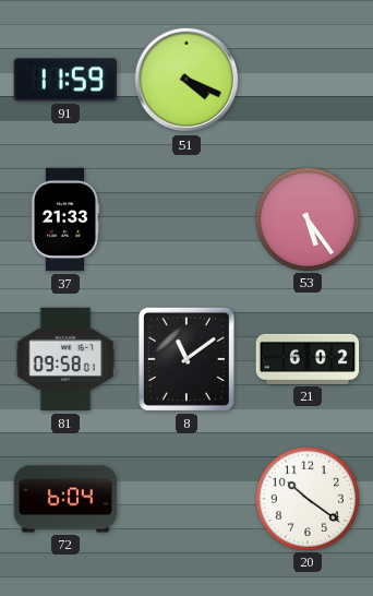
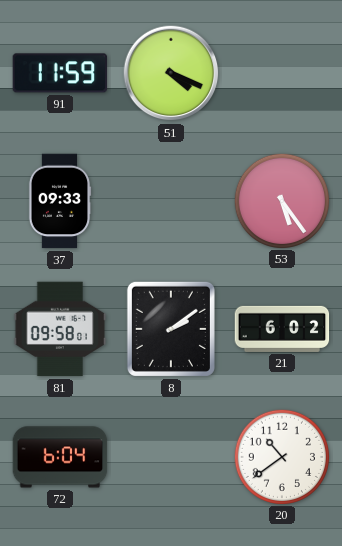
37: 21:33 -> 09:33 (60, 201)
8: 11:09 -> 2:09 (171, 329)
20: 10:21 -> 10:39 (281, 456)
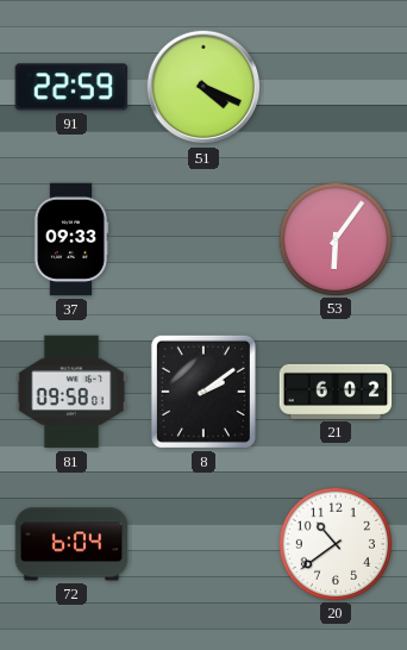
91: 11:59 -> 22:59 (71, 87)
53: 5:24 -> 6:06 (334, 238)
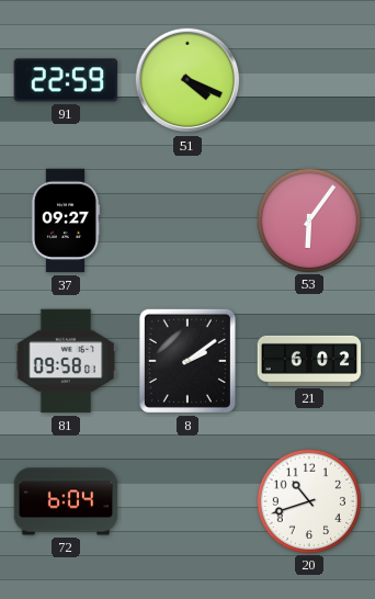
37: 09:33 -> 09:27 (66, 221)
20: 10:39 -> 10:42 (308, 500)
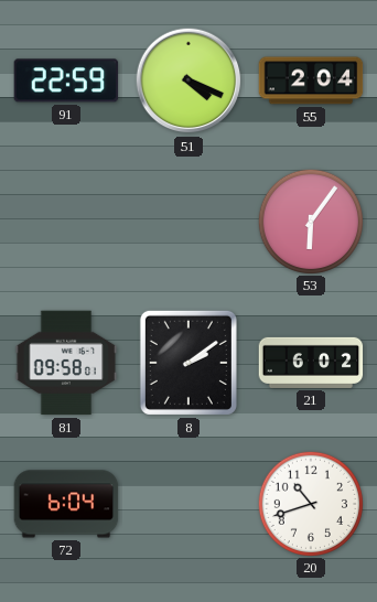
55: none -> 2:04 (311, 80)
37: 09:27 -> none (66, 221)
